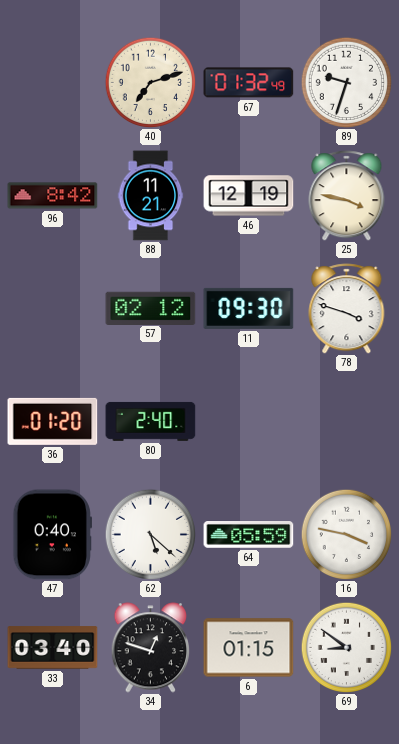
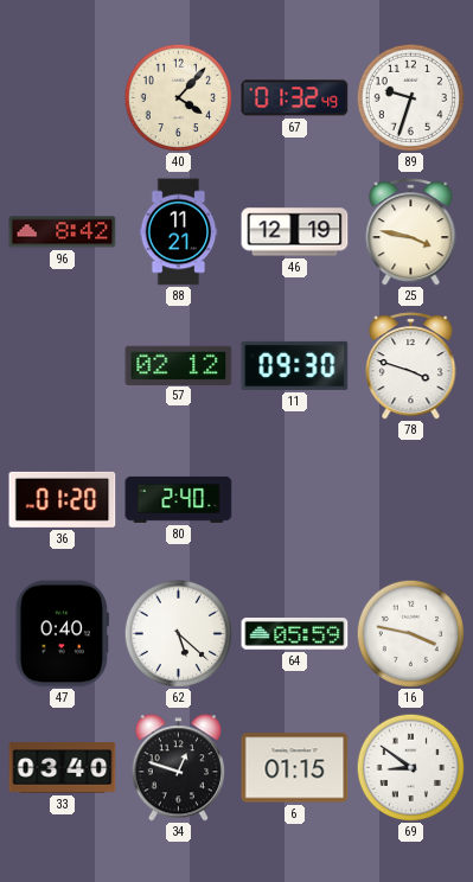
40: 7:12 -> 4:07 (178, 97)
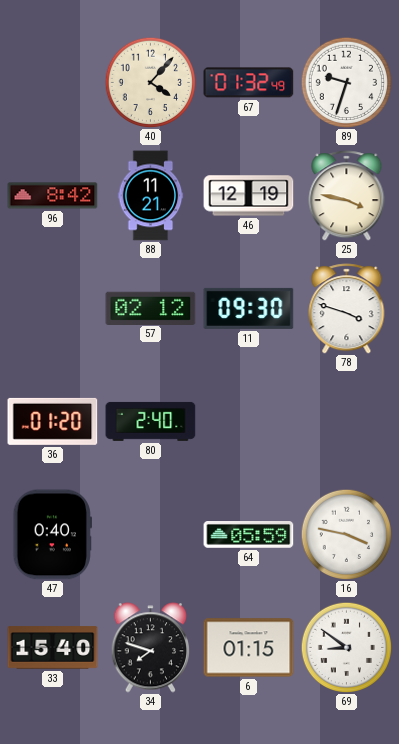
62: 5:22 -> none (178, 633)
33: 03:40 -> 15:40 (53, 648)
34: 12:48 -> 7:48 (151, 648)
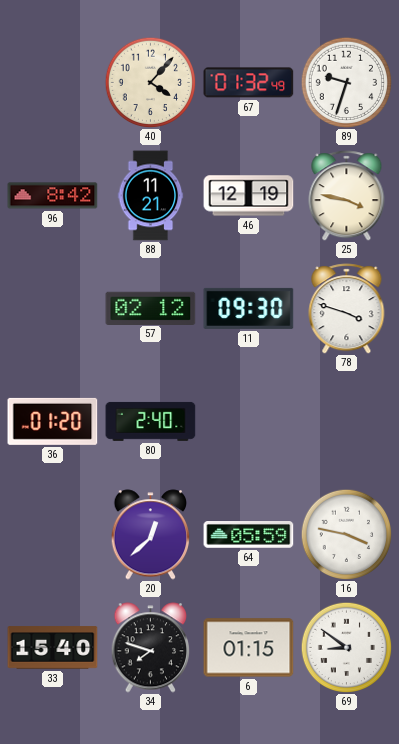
47: 0:40 -> none (52, 535)
20: none -> 12:38 (151, 535)
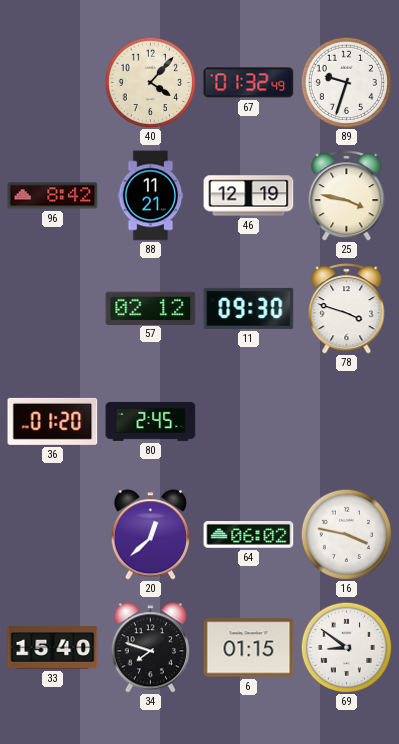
80: 2:40 -> 2:45 (151, 421)
64: 05:59 -> 06:02 (249, 535)
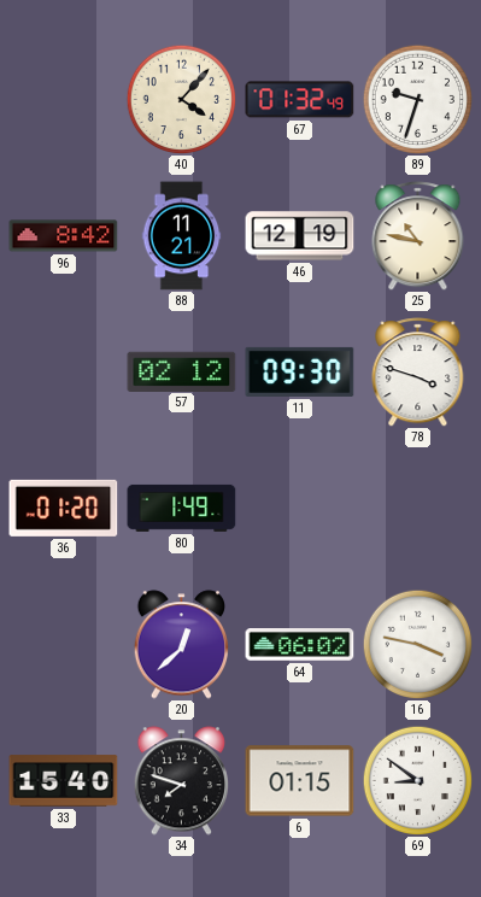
25: 3:47 -> 10:47 (418, 236)
80: 2:45 -> 1:49 (182, 508)
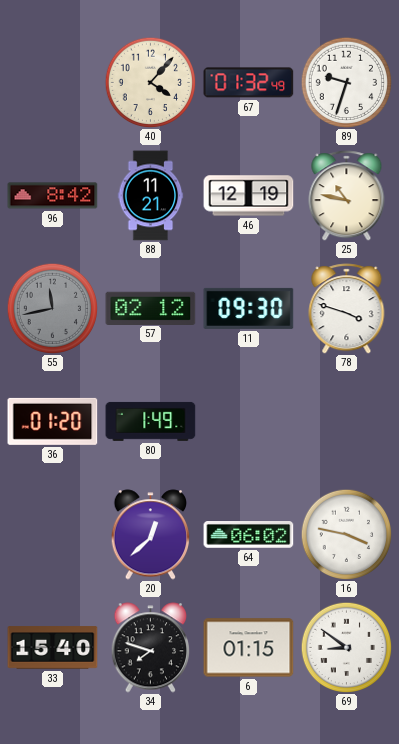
55: none -> 11:43 (52, 308)
